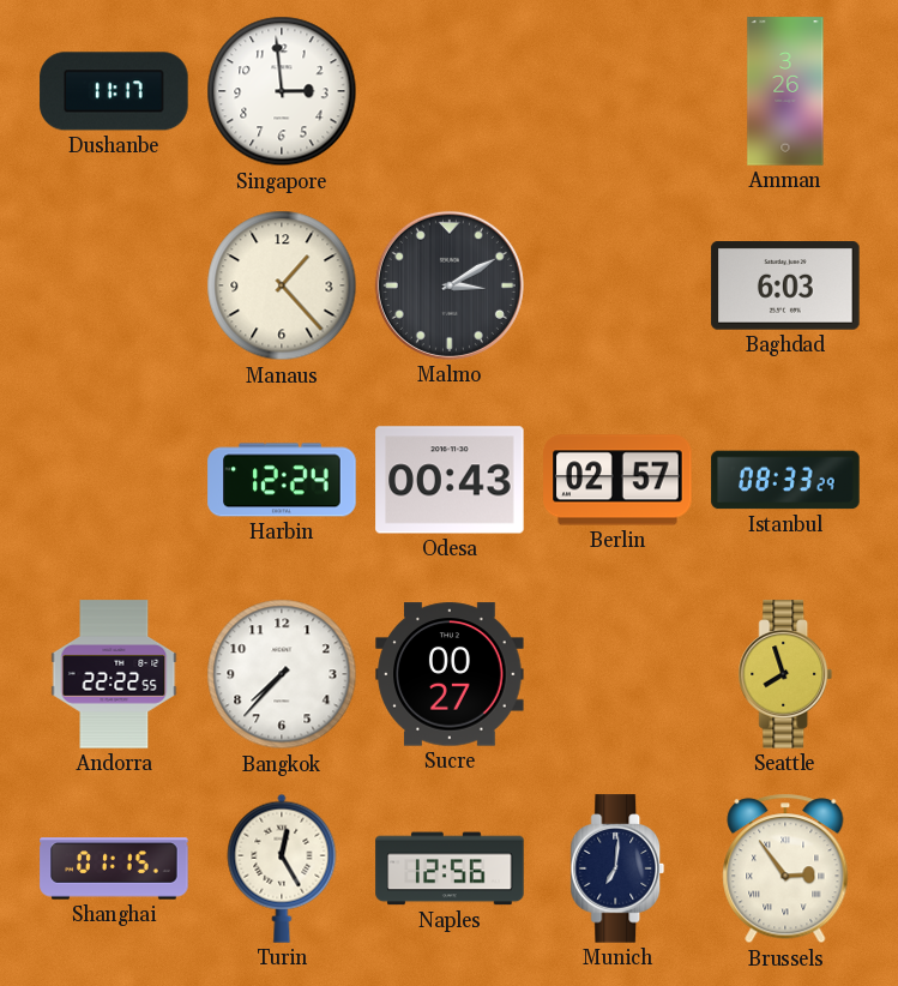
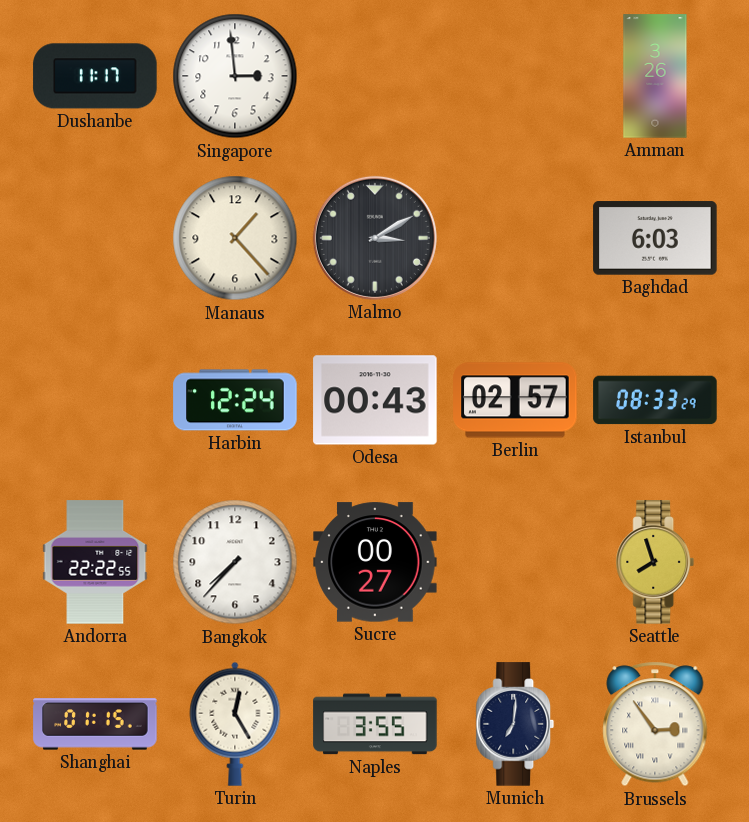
Naples: 12:56 -> 3:55 (375, 724)
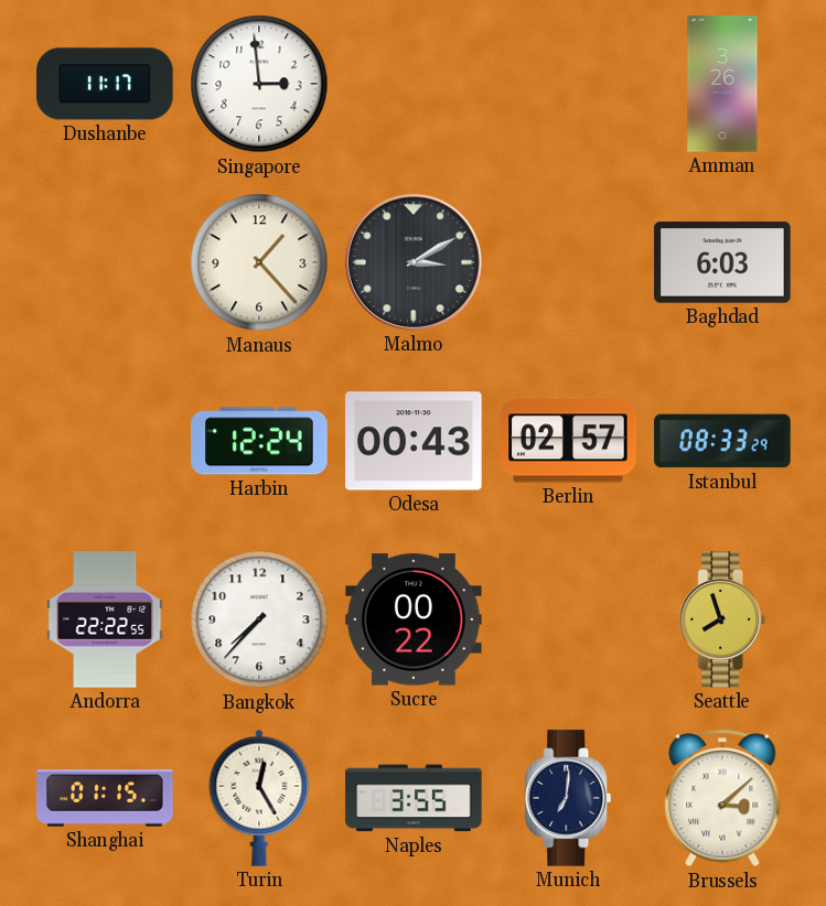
Sucre: 00:27 -> 00:22 (414, 619)
Brussels: 2:54 -> 3:08 (722, 798)
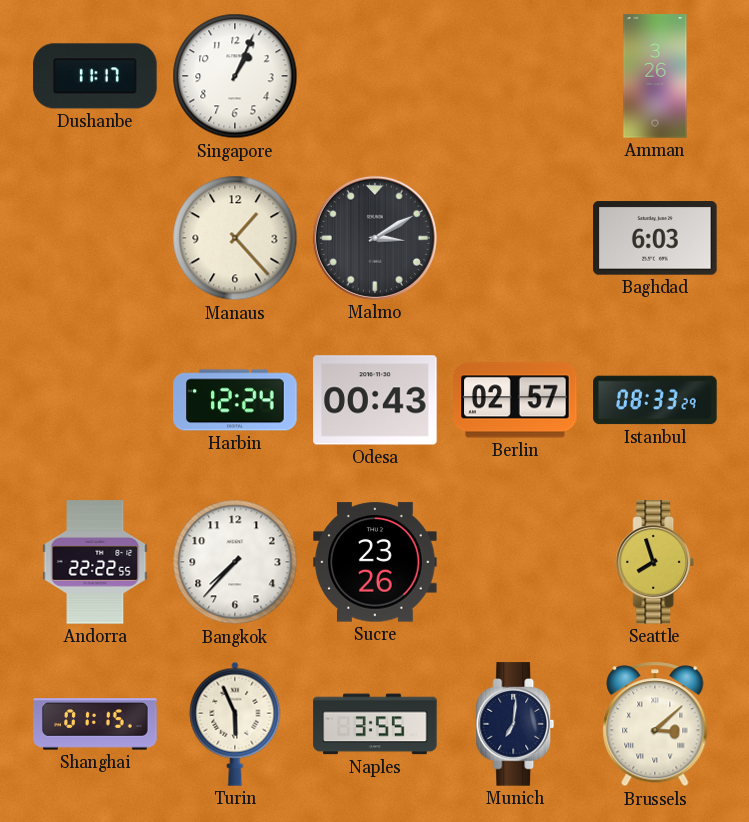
Singapore: 2:59 -> 1:04 (235, 76)
Sucre: 00:22 -> 23:26 (375, 562)
Turin: 12:25 -> 5:56 (235, 724)
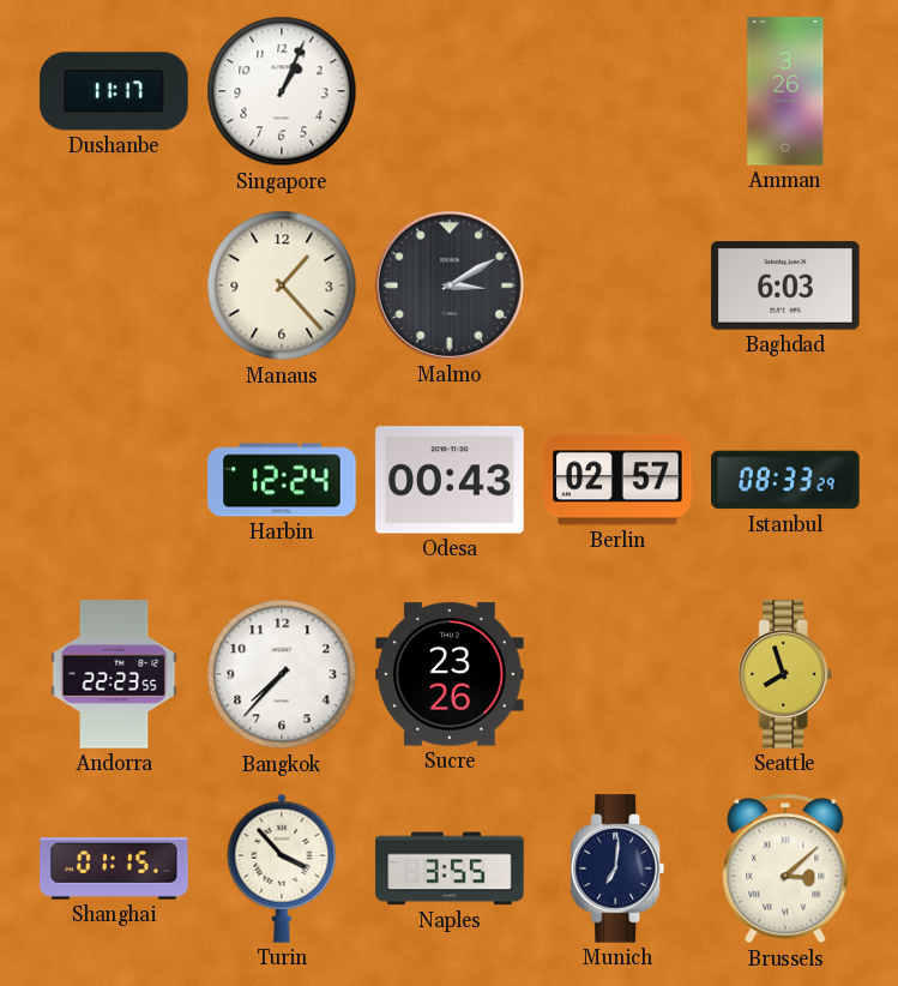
Andorra: 22:22 -> 22:23 (114, 674)
Turin: 5:56 -> 3:53 (282, 868)
